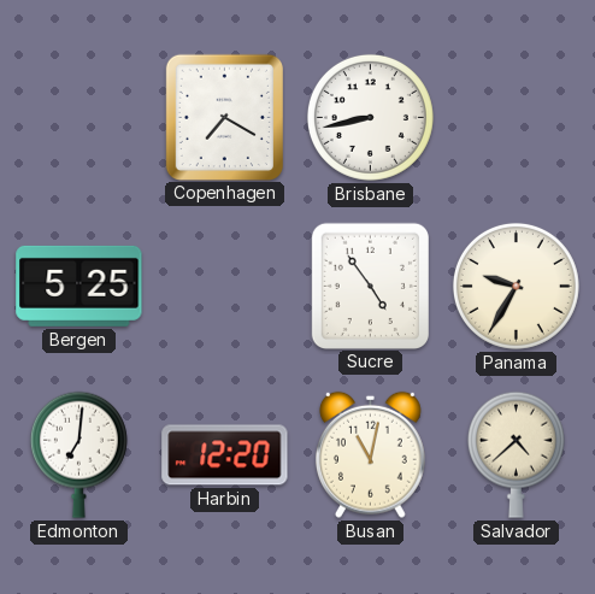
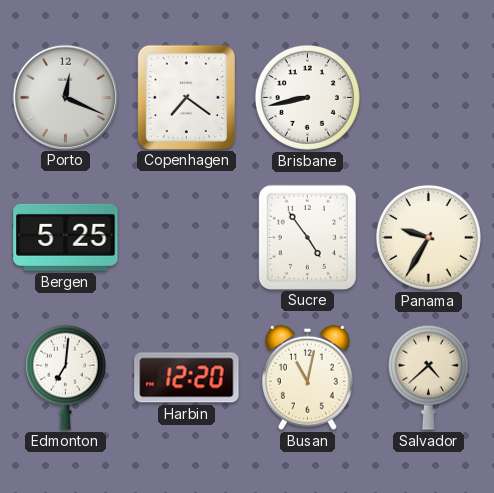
Porto: none -> 12:19 (65, 97)
Copenhagen: 7:20 -> 7:21 (186, 97)
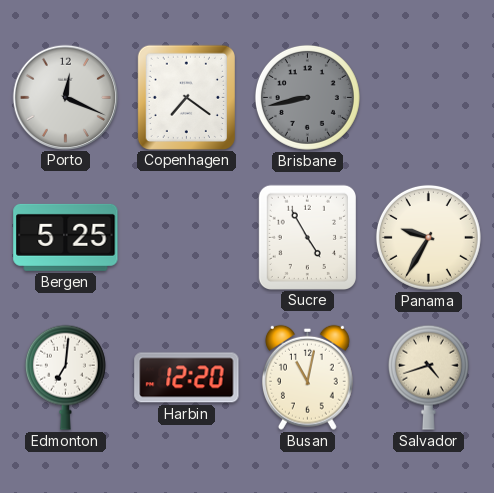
Brisbane dial: white -> grey (307, 97)
Sucre: 4:54 -> 4:55 (307, 237)
Salvador: 4:38 -> 4:42 (428, 377)
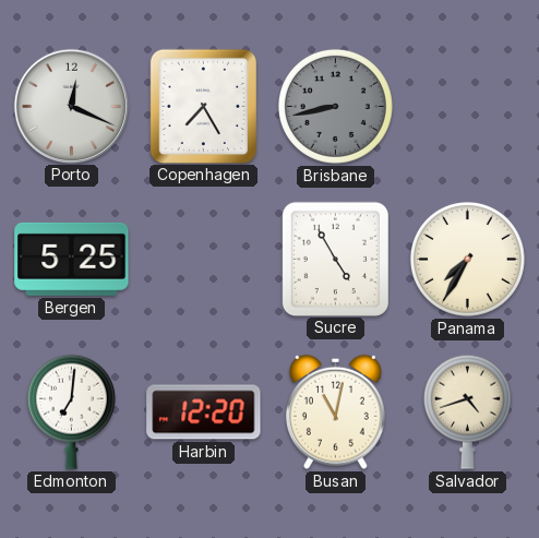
Copenhagen: 7:21 -> 7:25 (203, 106)
Panama: 9:35 -> 7:35 (467, 259)
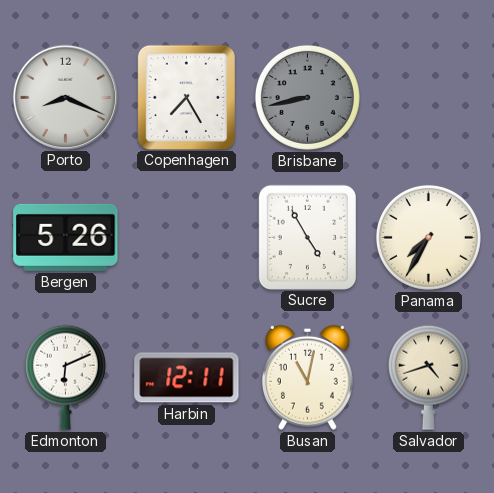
Porto: 12:19 -> 8:19 (65, 97)
Bergen: 5:25 -> 5:26 (66, 237)
Edmonton: 7:01 -> 6:11 (65, 377)
Harbin: 12:20 -> 12:11 (187, 378)
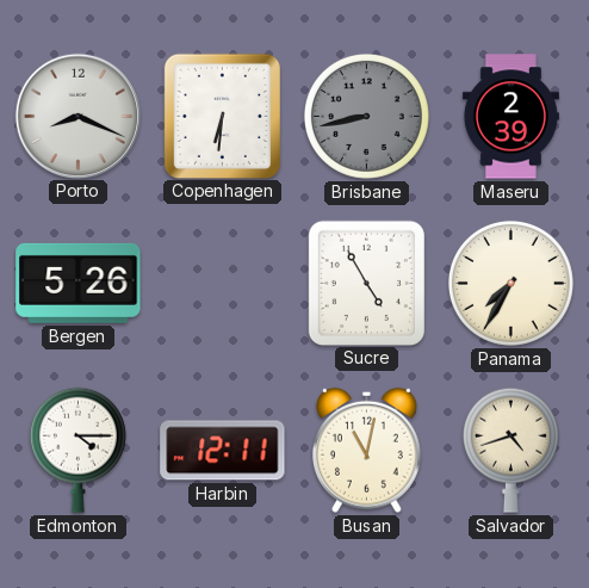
Copenhagen: 7:25 -> 6:31 (222, 116)
Maseru: none -> 2:39 (510, 117)
Edmonton: 6:11 -> 4:15 (77, 450)
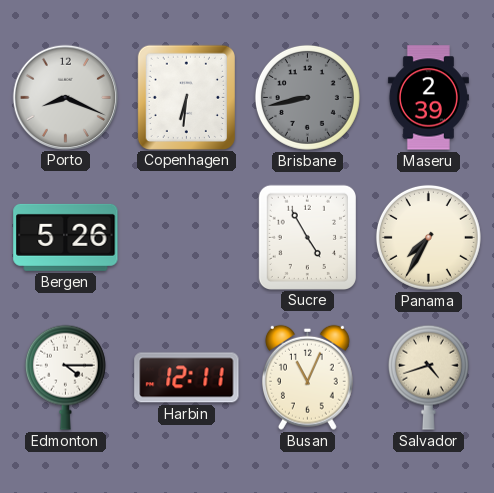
Busan: 11:02 -> 11:04 (307, 377)
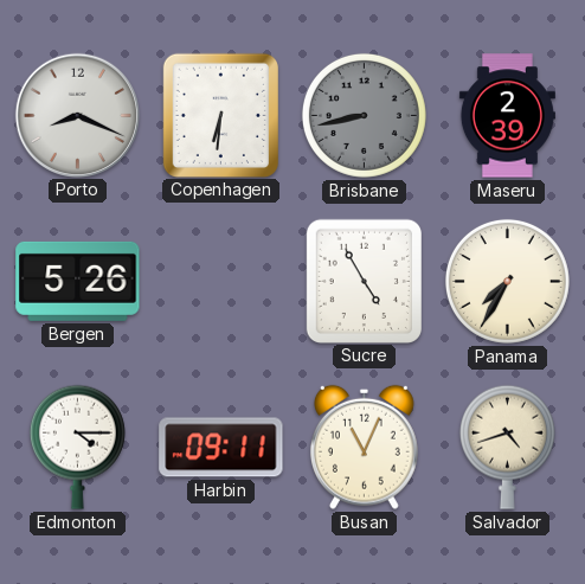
Harbin: 12:11 -> 09:11 (221, 448)
